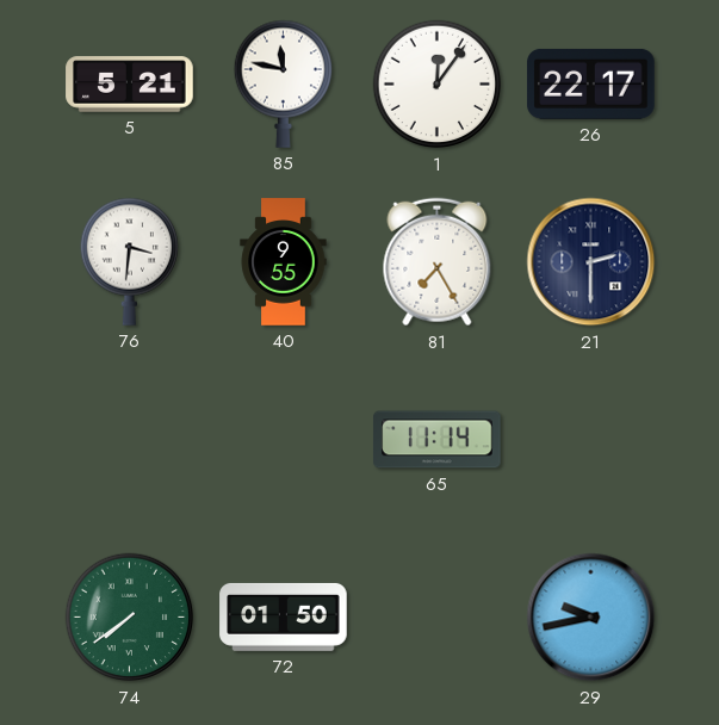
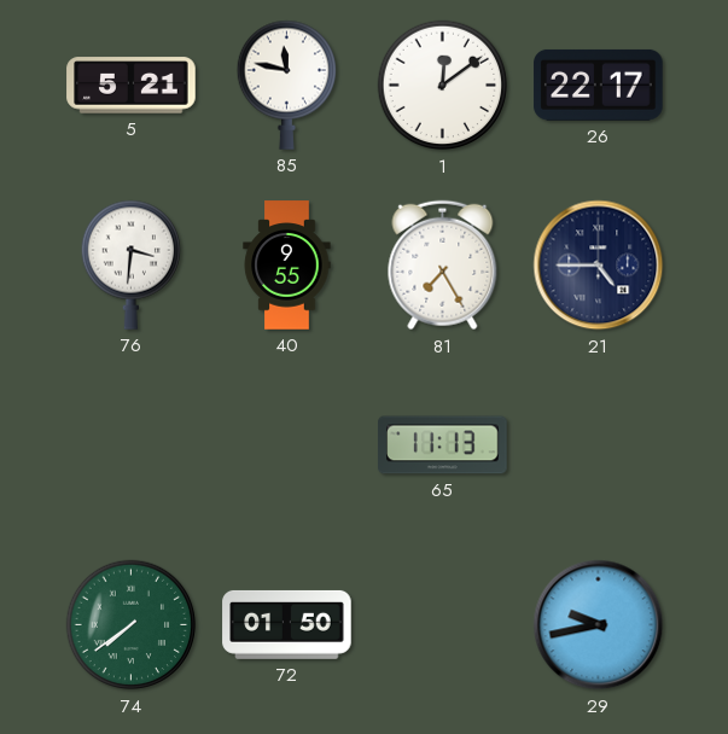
1: 12:06 -> 12:09 (443, 86)
21: 2:30 -> 4:45 (599, 266)
65: 11:14 -> 11:13 (443, 445)
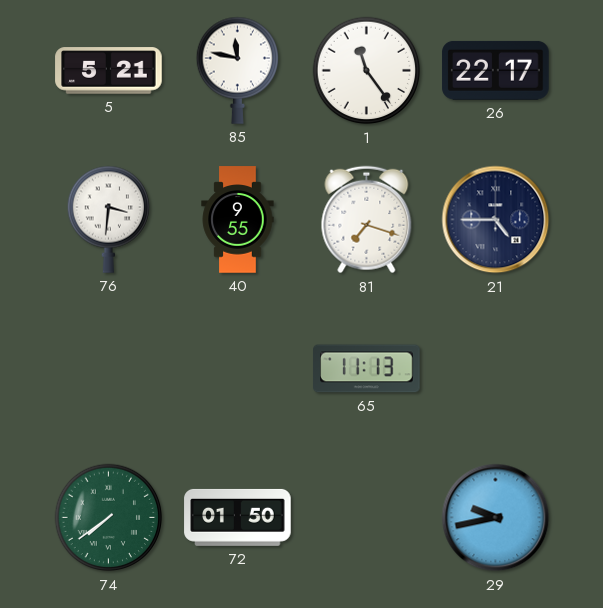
1: 12:09 -> 11:24 (367, 71)
81: 7:25 -> 7:18 (367, 220)
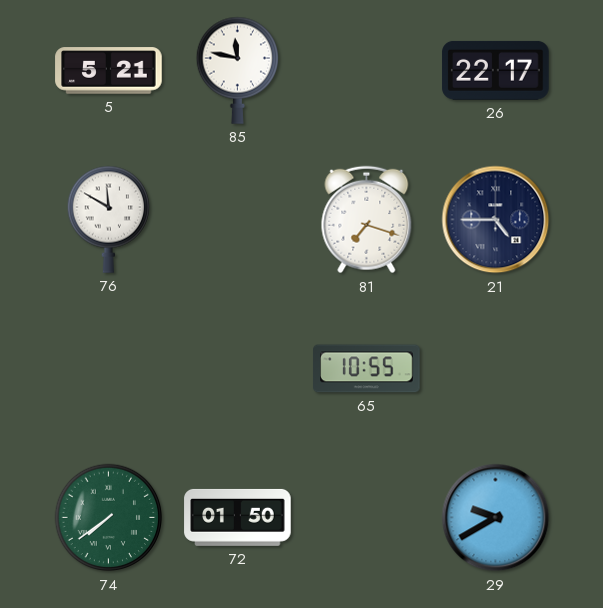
1: 11:24 -> none (367, 71)
76: 3:31 -> 11:50 (108, 219)
40: 9:55 -> none (238, 220)
65: 11:13 -> 10:55 (367, 369)
29: 9:43 -> 9:40 (496, 518)
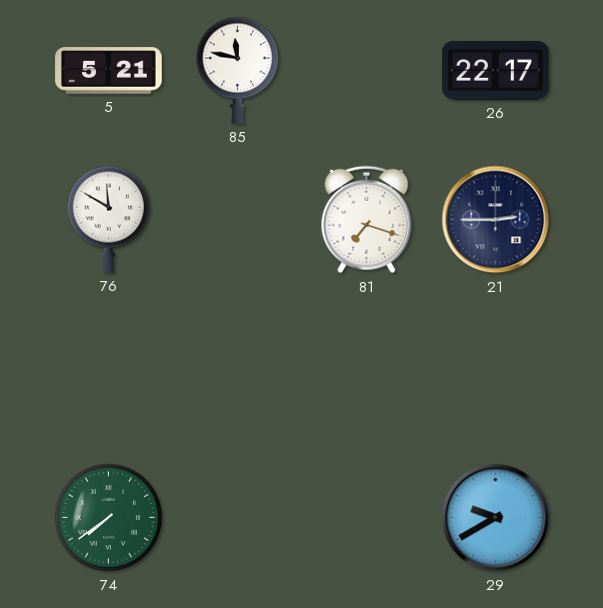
21: 4:45 -> 2:45 (496, 220)
65: 10:55 -> none (367, 369)
72: 01:50 -> none (238, 517)
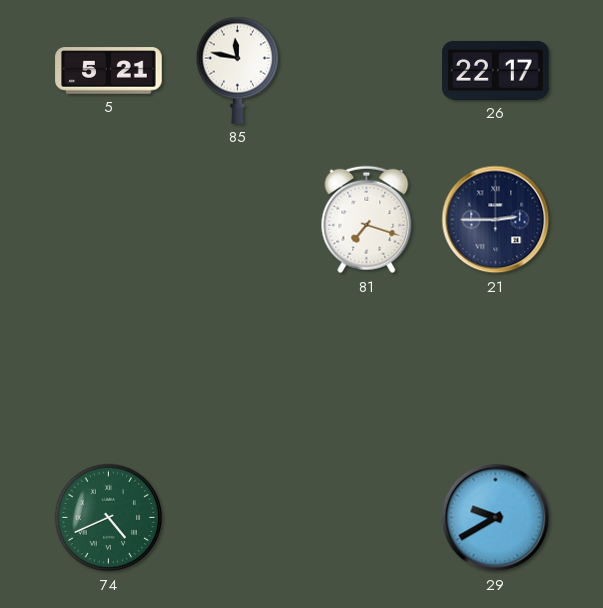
76: 11:50 -> none (108, 219)
74: 7:39 -> 4:41 (109, 518)
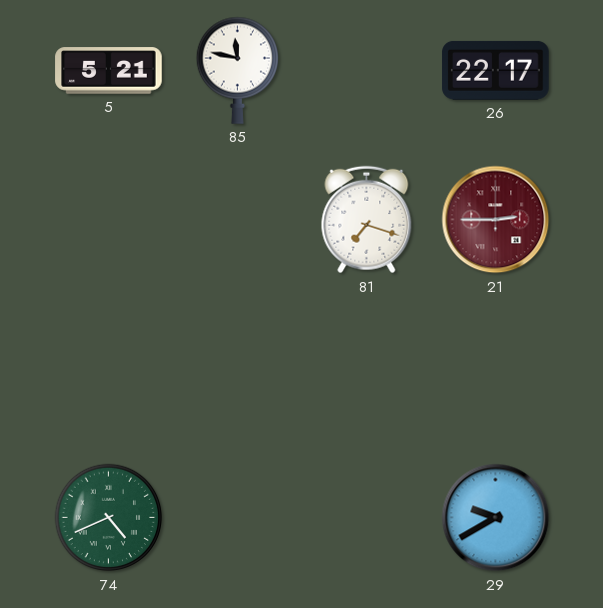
21 dial: navy -> burgundy (496, 220)
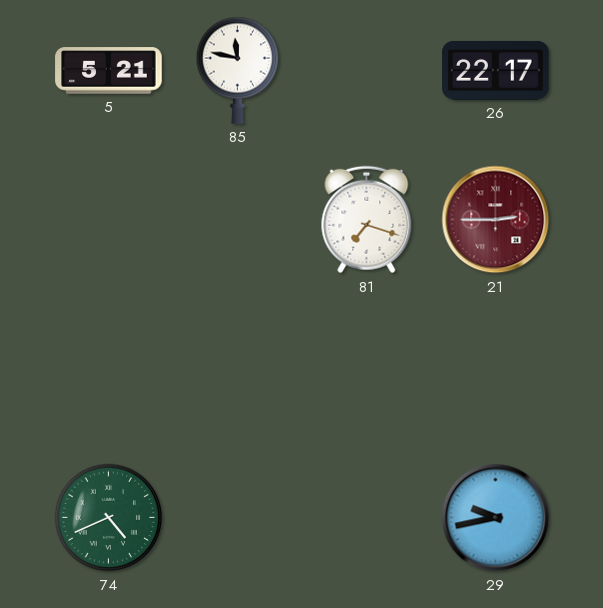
29: 9:40 -> 9:43 (496, 518)
